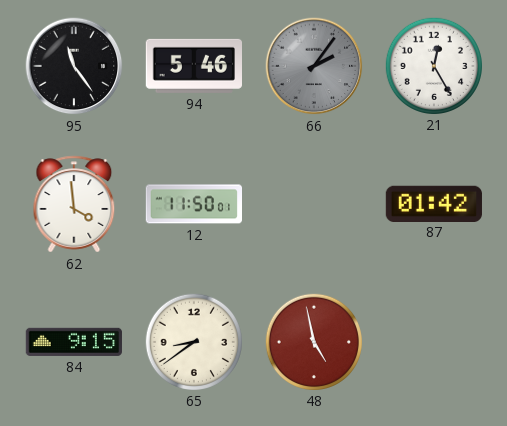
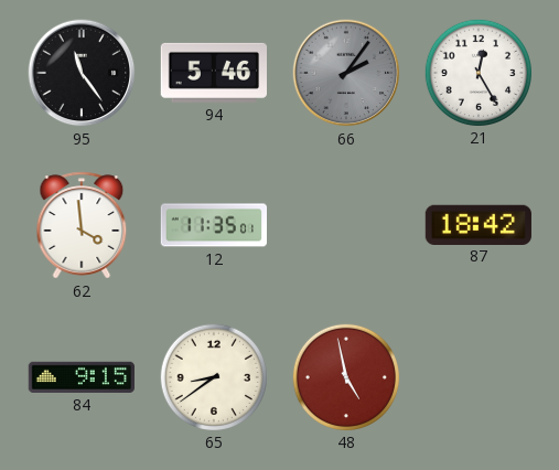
12: 11:50 -> 11:35 (213, 225)
87: 01:42 -> 18:42 (479, 224)
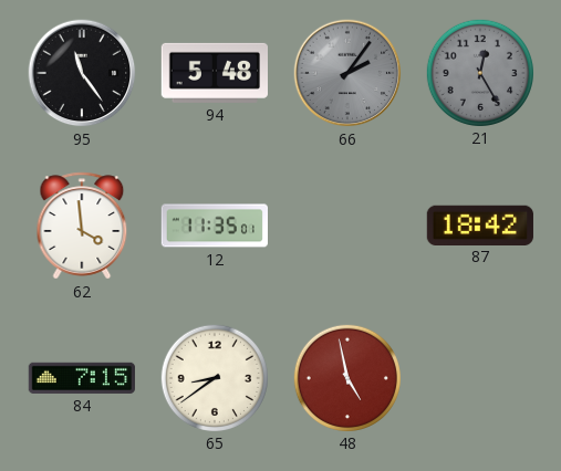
94: 5:46 -> 5:48 (214, 73)
21 dial: white -> grey (479, 72)
84: 9:15 -> 7:15 (82, 378)
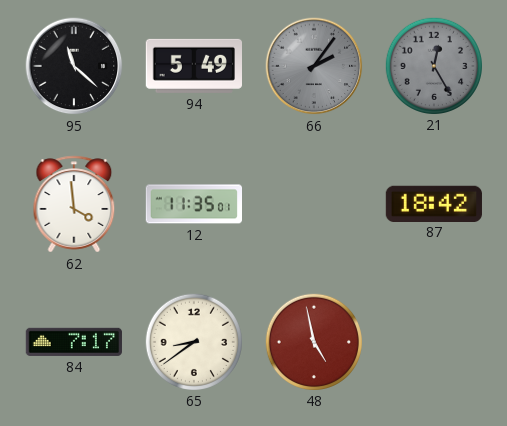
95: 11:24 -> 11:22 (74, 66)
94: 5:48 -> 5:49 (193, 66)
84: 7:15 -> 7:17 (74, 342)
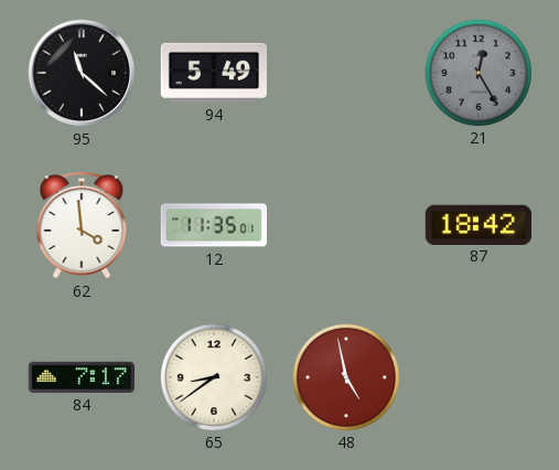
66: 2:06 -> none (314, 66)
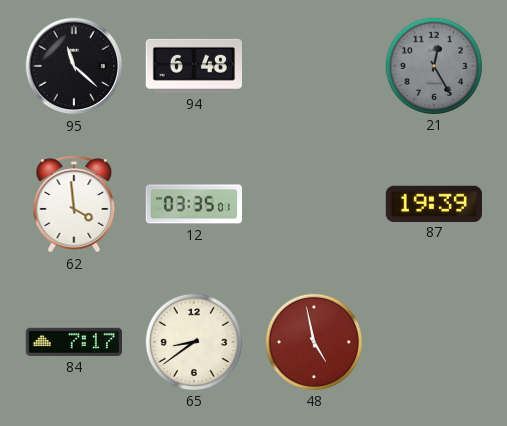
94: 5:49 -> 6:48 (193, 66)
12: 11:35 -> 03:35 (193, 204)
87: 18:42 -> 19:39 (434, 203)
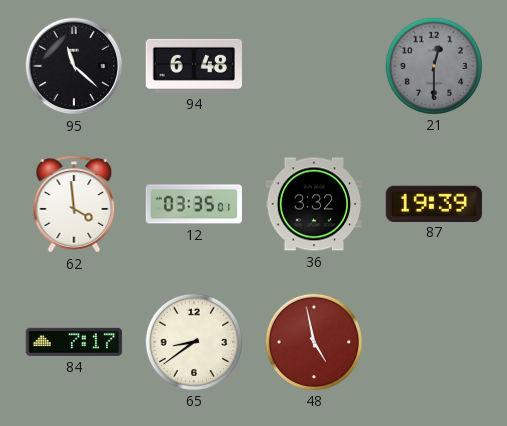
21: 12:25 -> 12:30 (433, 65)
36: none -> 3:32 (313, 204)
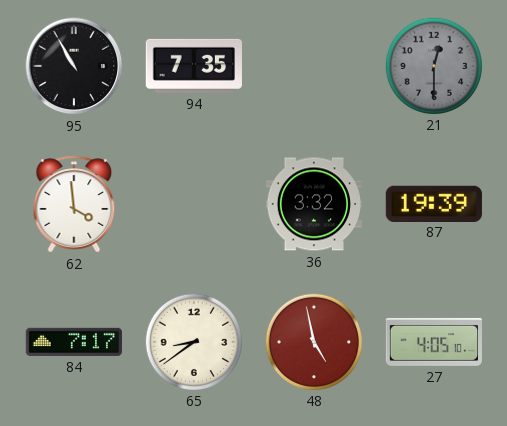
95: 11:22 -> 10:55 (74, 66)
94: 6:48 -> 7:35 (193, 66)
12: 03:35 -> none (193, 204)
27: none -> 4:05 (433, 342)
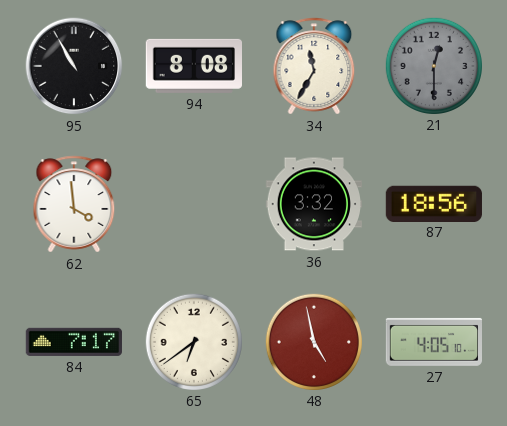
94: 7:35 -> 8:08 (193, 66)
34: none -> 11:35 (314, 66)
87: 19:39 -> 18:56 (434, 203)
65: 8:39 -> 6:39 (193, 341)
